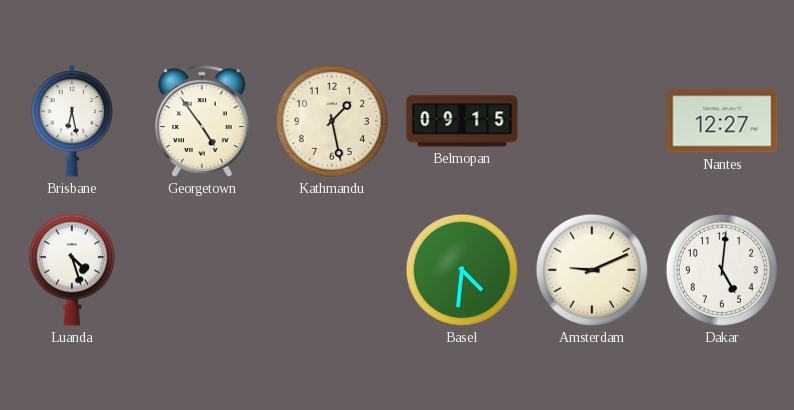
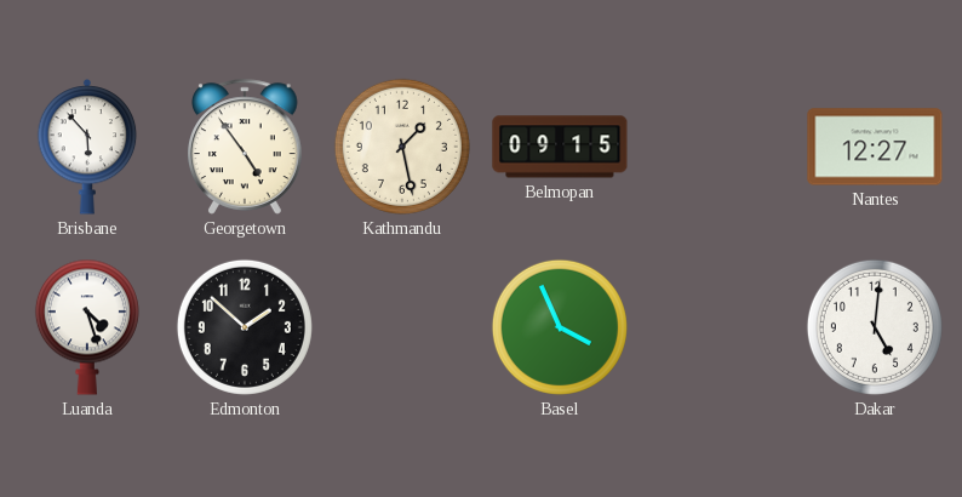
Brisbane: 6:28 -> 5:53 (87, 148)
Edmonton: none -> 1:52 (245, 327)
Basel: 4:31 -> 3:56 (560, 327)
Amsterdam: 9:11 -> none (592, 270)
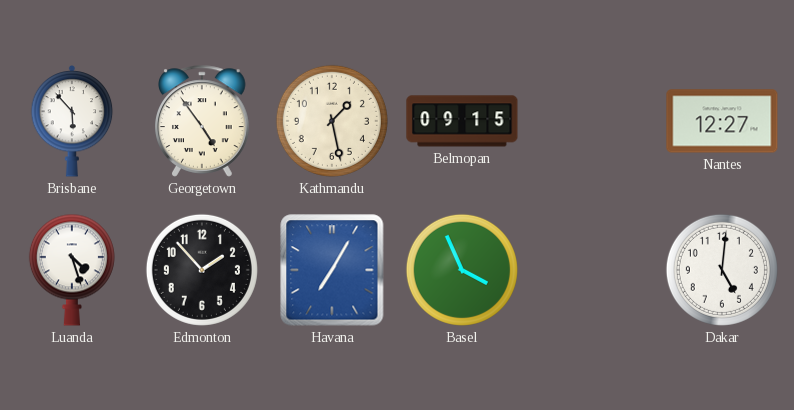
Edmonton: 1:52 -> 1:53 (202, 270)
Havana: none -> 7:05 (332, 270)
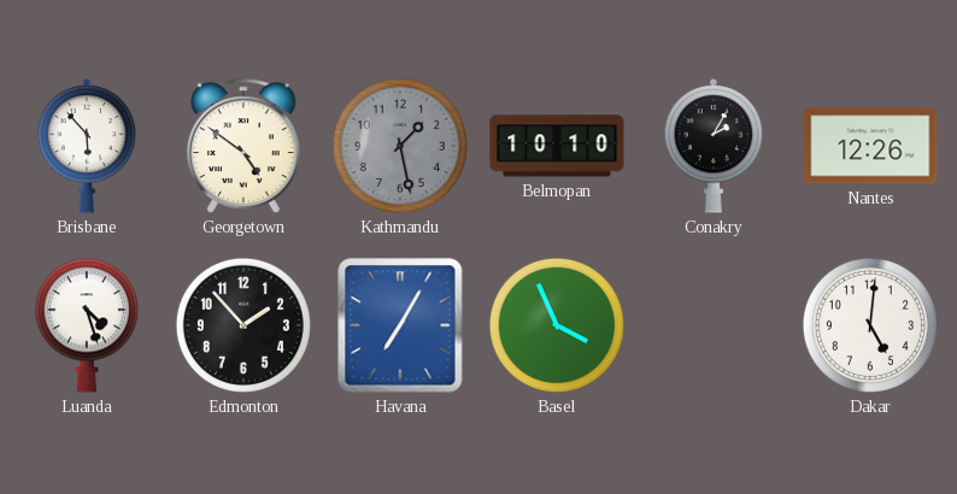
Georgetown: 4:54 -> 4:51 (245, 146)
Kathmandu dial: cream -> grey (400, 146)
Belmopan: 09:15 -> 10:10 (557, 146)
Conakry: none -> 2:05 (714, 147)
Nantes: 12:27 -> 12:26 (870, 146)
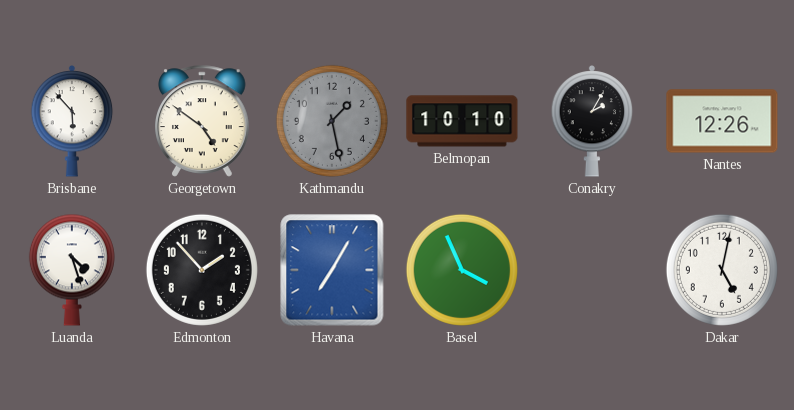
Dakar: 5:01 -> 5:02 (722, 270)
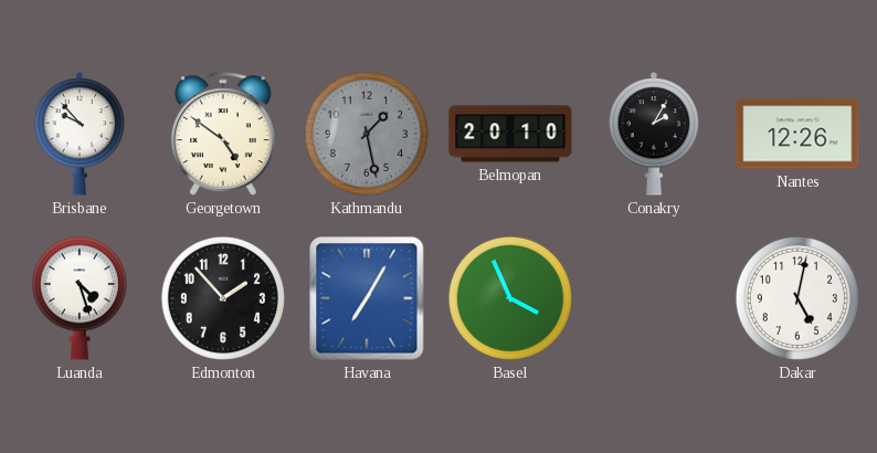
Brisbane: 5:53 -> 9:53 (80, 135)
Belmopan: 10:10 -> 20:10 (510, 134)
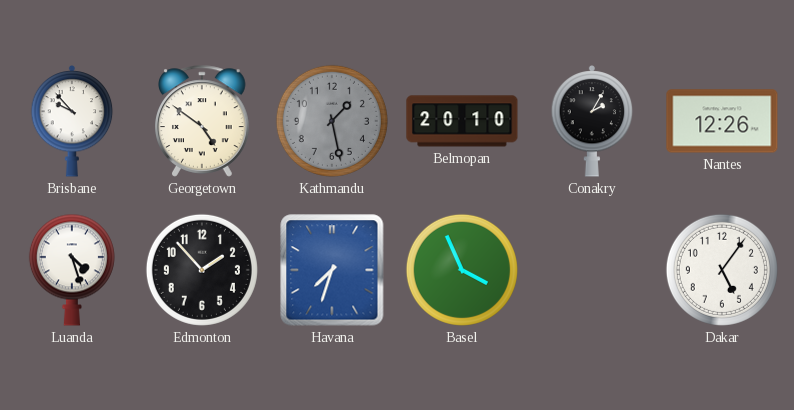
Havana: 7:05 -> 7:33 (332, 270)
Dakar: 5:02 -> 5:06 (722, 270)
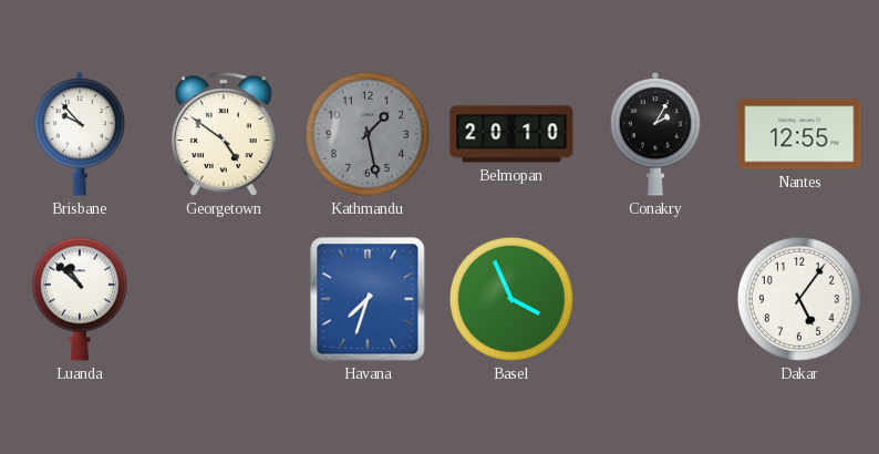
Nantes: 12:26 -> 12:55 (799, 134)
Luanda: 4:27 -> 10:52 (80, 299)
Edmonton: 1:53 -> none (202, 270)
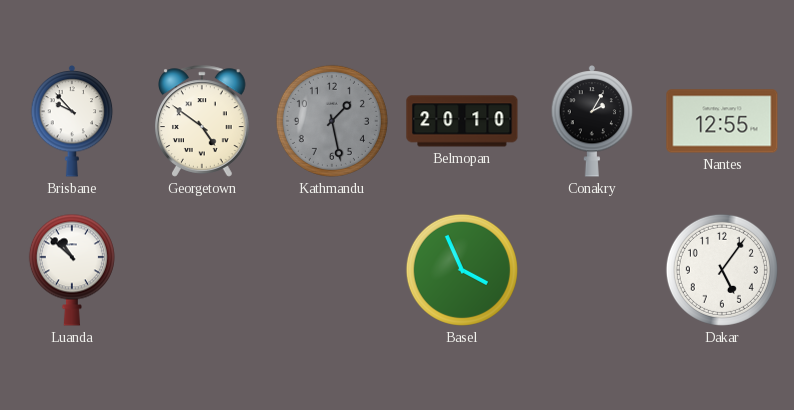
Havana: 7:33 -> none (368, 299)
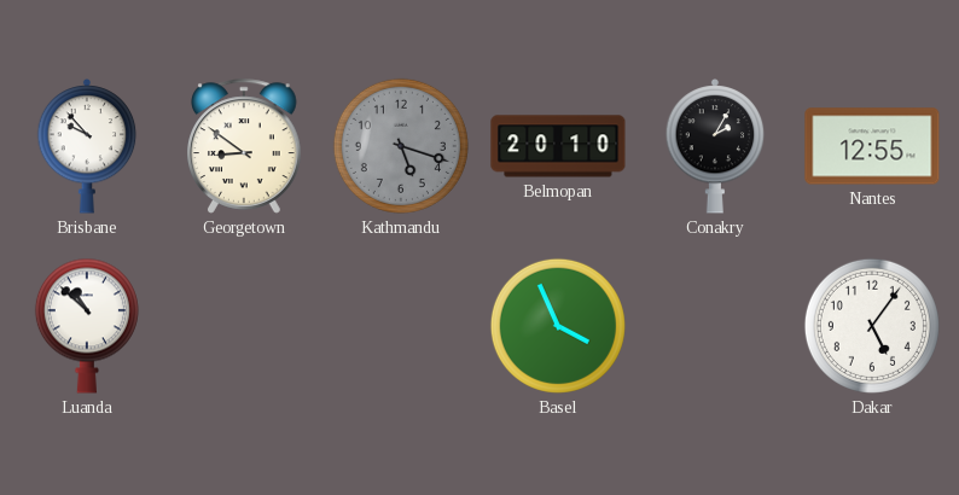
Georgetown: 4:51 -> 8:51 (245, 146)
Kathmandu: 1:28 -> 5:18 (401, 146)
